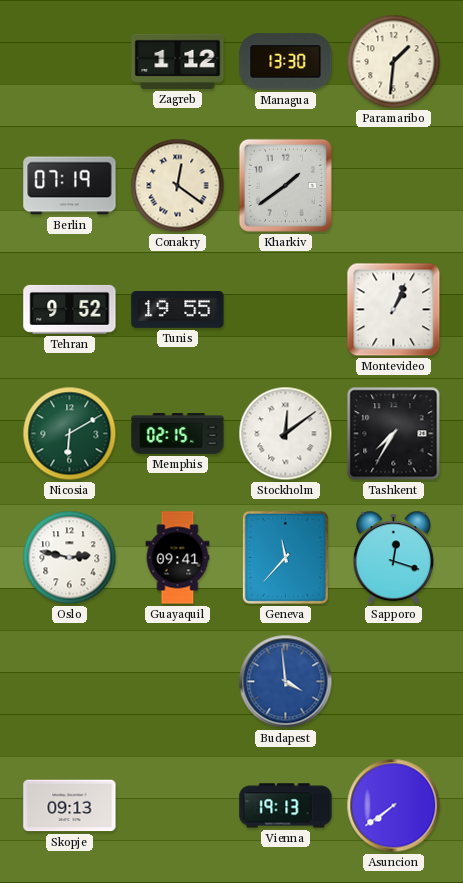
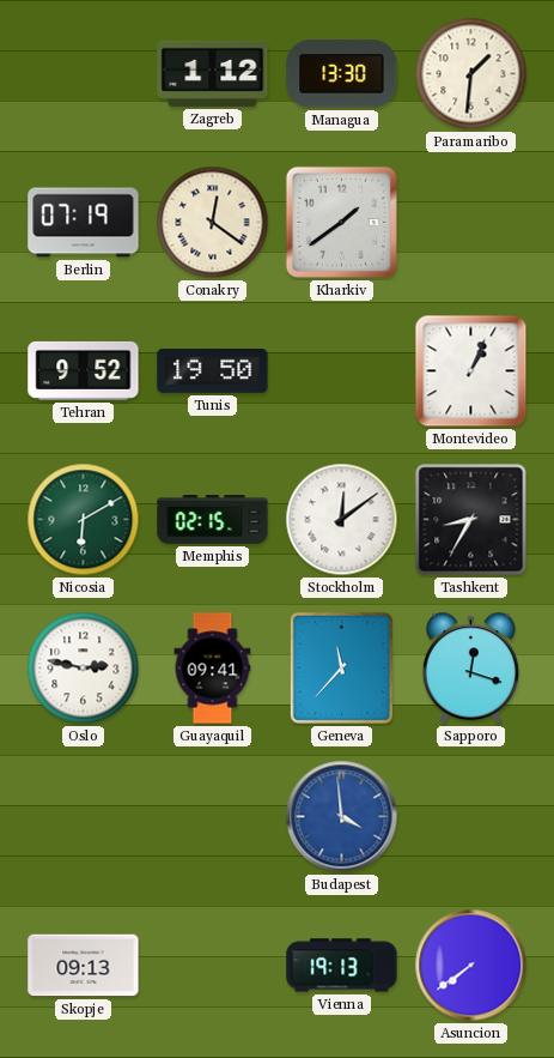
Tunis: 19:55 -> 19:50 (213, 371)
Tashkent: 7:35 -> 8:35 (471, 520)
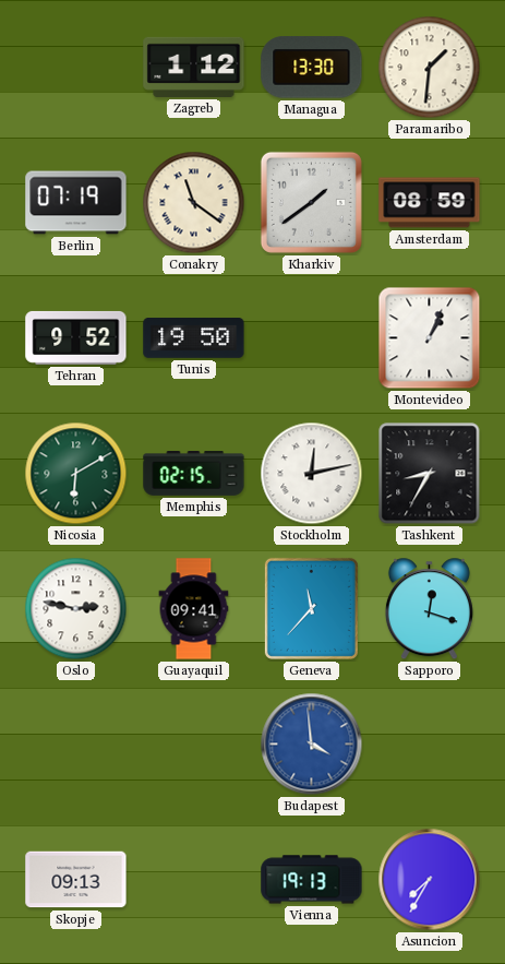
Conakry: 12:21 -> 11:21 (194, 203)
Amsterdam: none -> 08:59 (430, 203)
Stockholm: 12:09 -> 12:13 (312, 474)
Asuncion: 7:39 -> 7:35 (430, 880)
